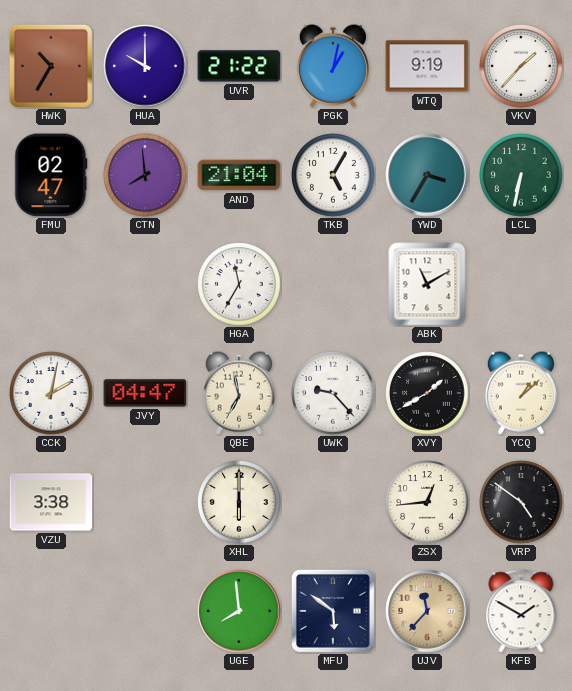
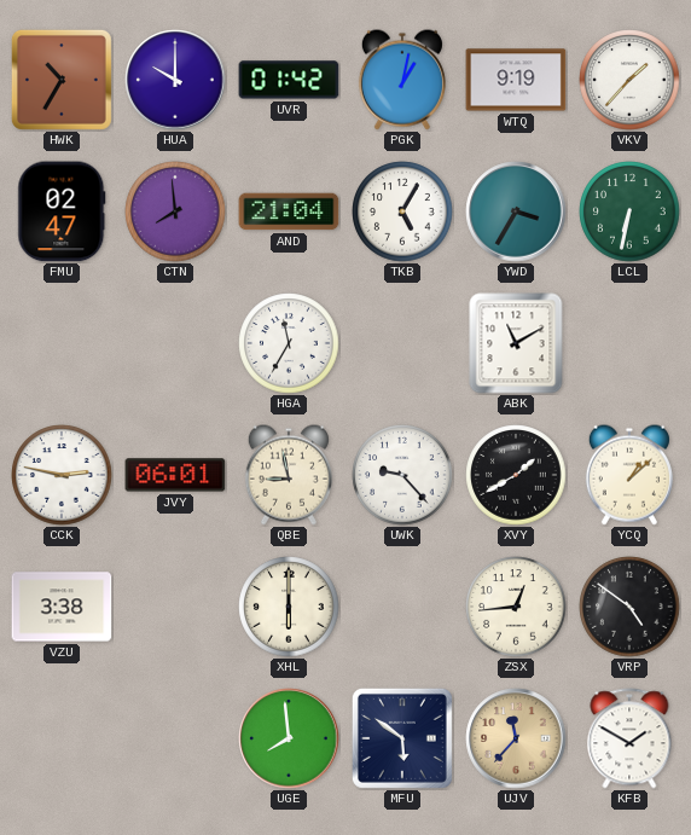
UVR: 21:22 -> 01:42 (289, 80)
CCK: 2:02 -> 2:47 (62, 475)
JVY: 04:47 -> 06:01 (175, 475)
QBE: 6:58 -> 8:58 (289, 475)
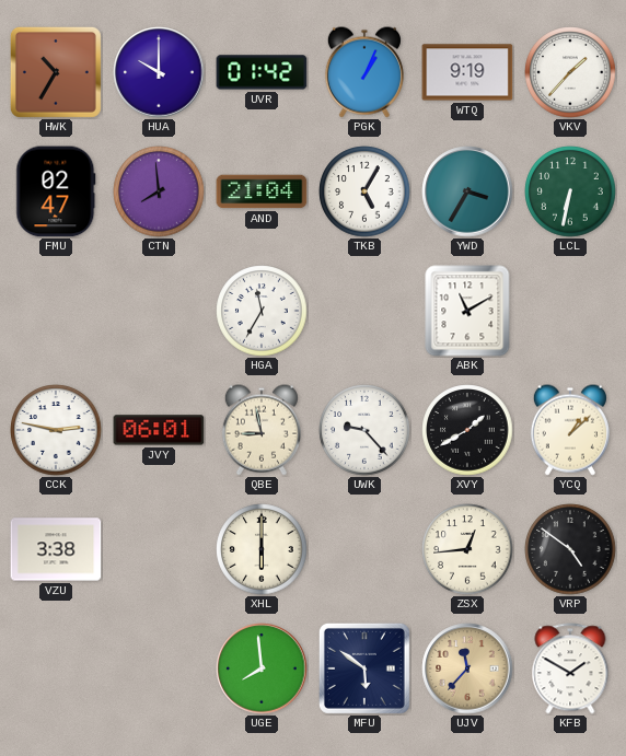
PGK: 1:02 -> 1:04 (364, 72)
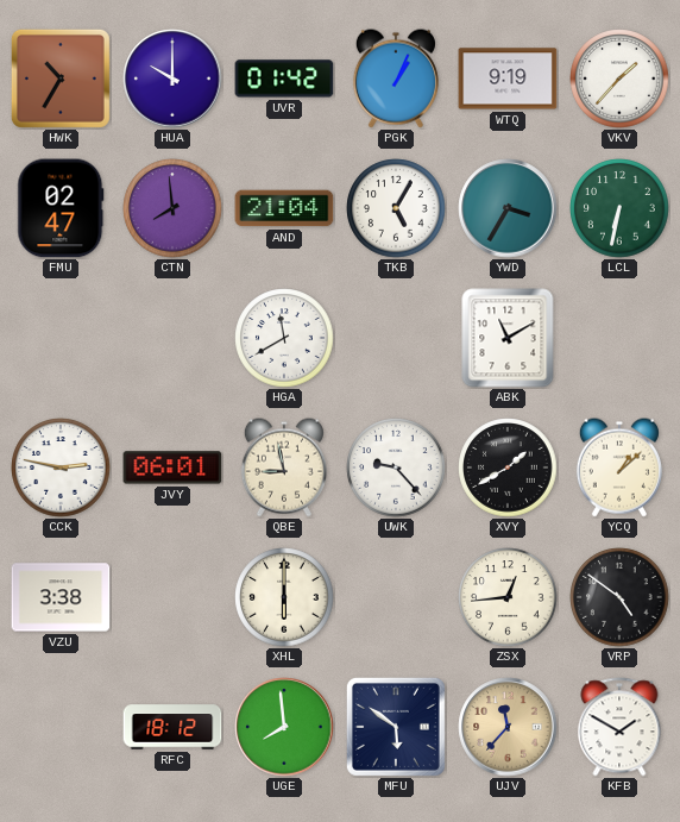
HGA: 11:35 -> 11:40 (284, 338)
RFC: none -> 18:12 (172, 727)
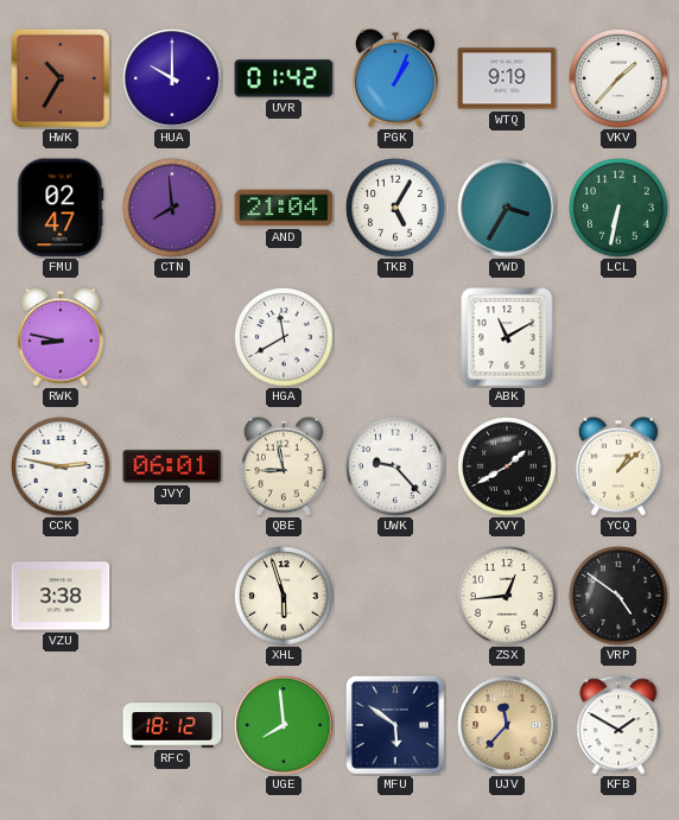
RWK: none -> 8:47 (61, 337)
XHL: 6:00 -> 5:57 (284, 596)
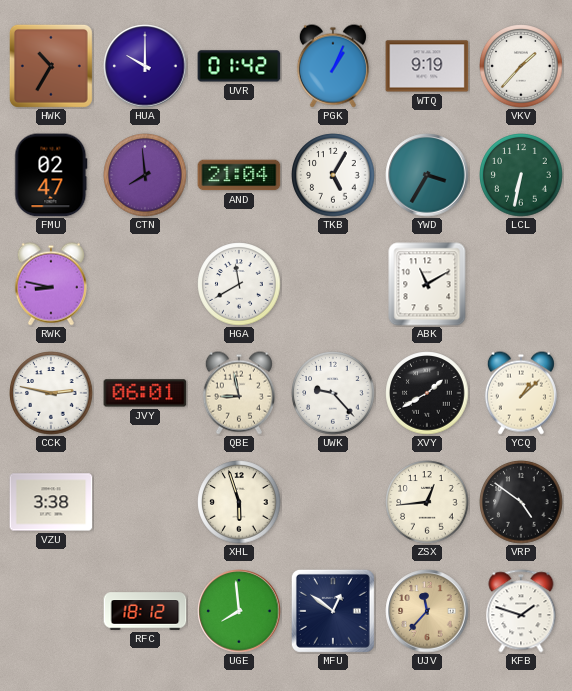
MFU: 5:51 -> 12:51 (333, 611)
KFB: 1:50 -> 1:48 (521, 611)
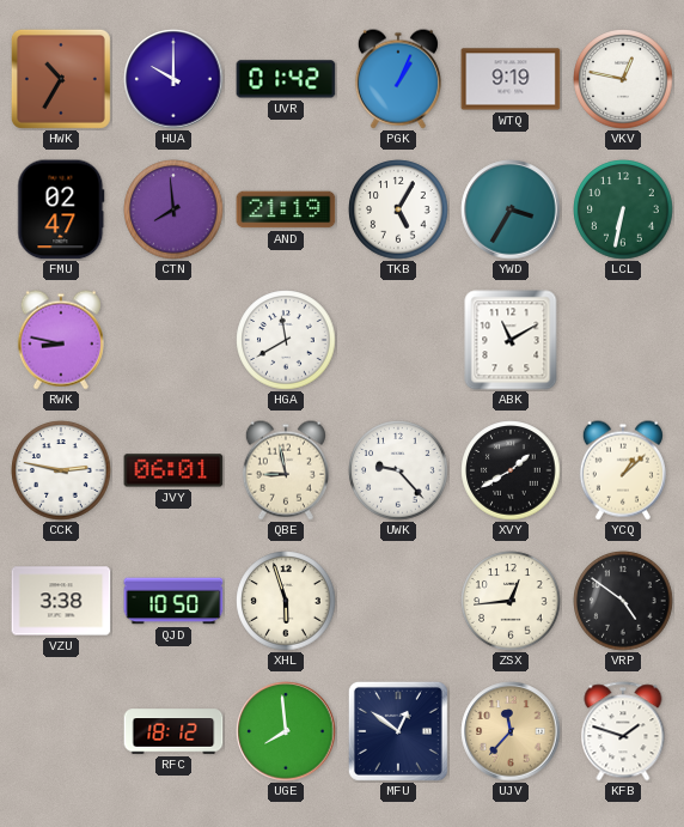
VKV: 1:37 -> 12:47 (623, 79)
AND: 21:04 -> 21:19 (286, 209)
QJD: none -> 10:50 (173, 601)
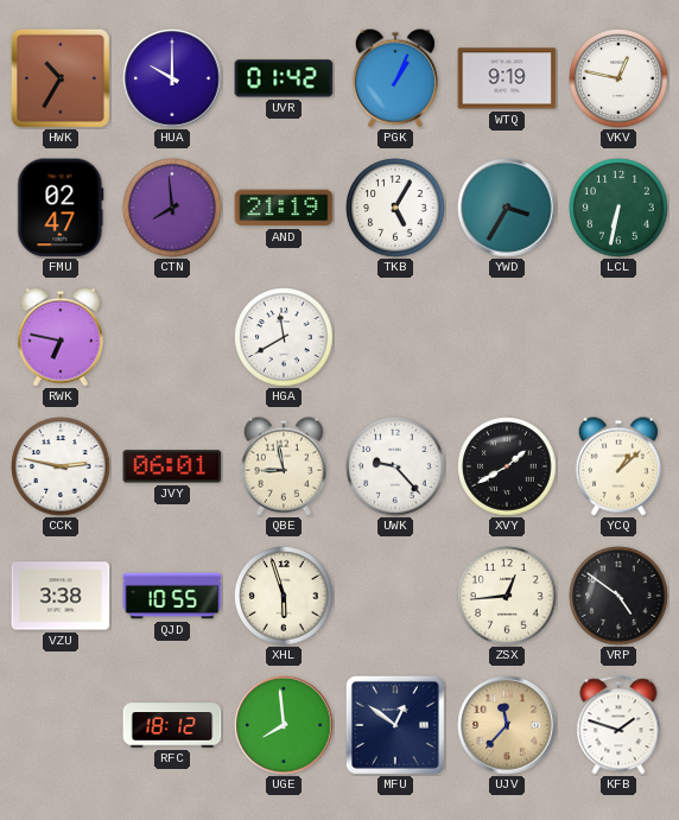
RWK: 8:47 -> 6:47 (61, 337)
ABK: 11:10 -> none (511, 340)
QJD: 10:50 -> 10:55 (172, 596)
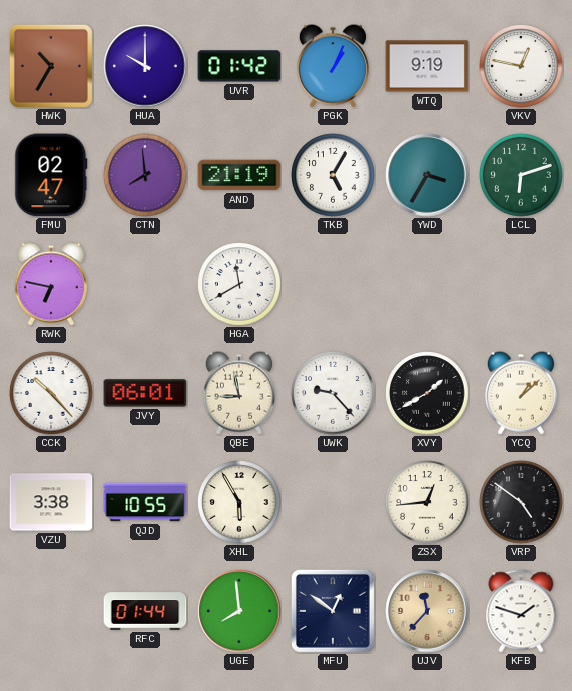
LCL: 6:32 -> 6:12 (521, 175)
CCK: 2:47 -> 10:23 (51, 393)
XHL: 5:57 -> 5:55 (239, 502)
RFC: 18:12 -> 01:44 (145, 611)
